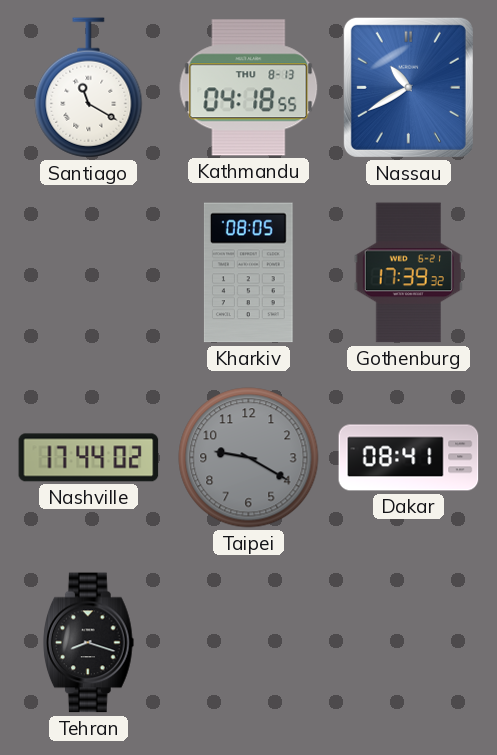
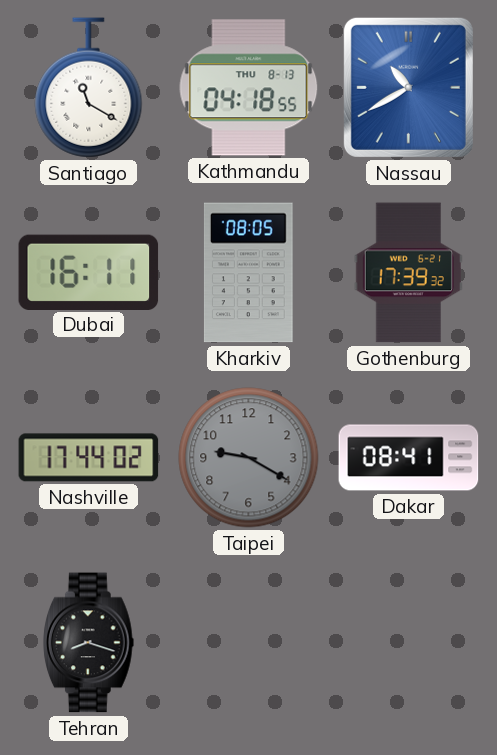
Dubai: none -> 16:11 (89, 272)
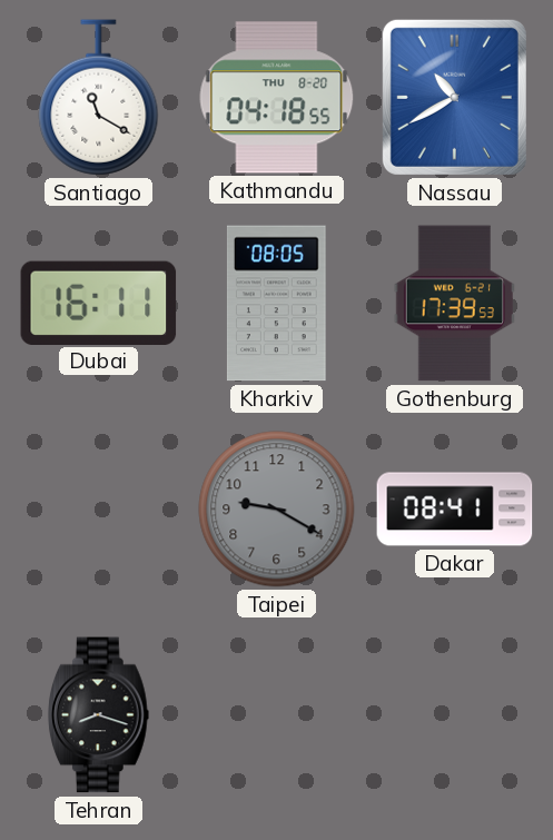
Kathmandu date: THU 8-13 -> THU 8-20 (277, 98)
Gothenburg: 17:39:32 -> 17:39:53 (454, 304)
Nashville: 17:44 -> none (89, 458)
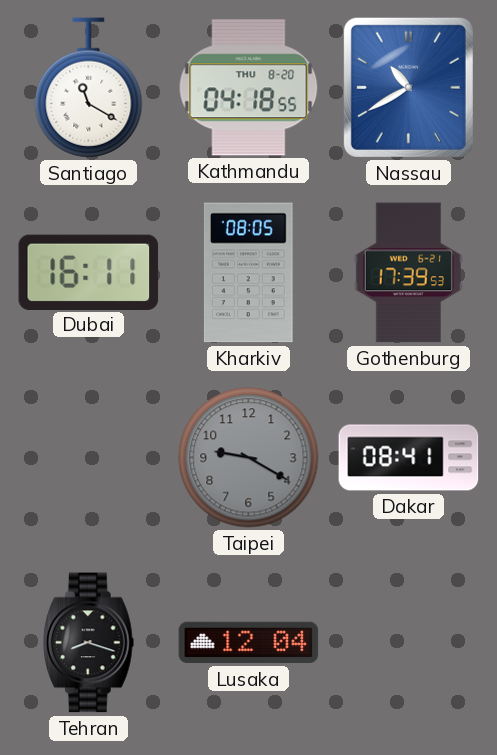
Lusaka: none -> 12:04 (249, 643)
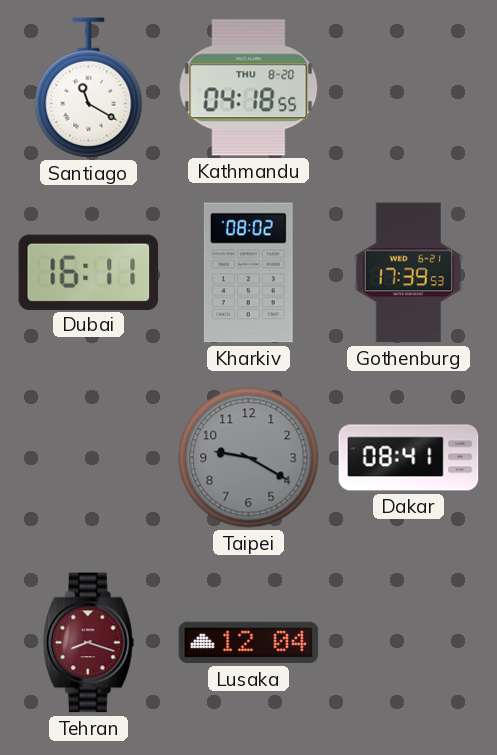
Nassau: 10:40 -> none (408, 87)
Kharkiv: 08:05 -> 08:02 (248, 273)
Tehran dial: black -> burgundy (88, 643)
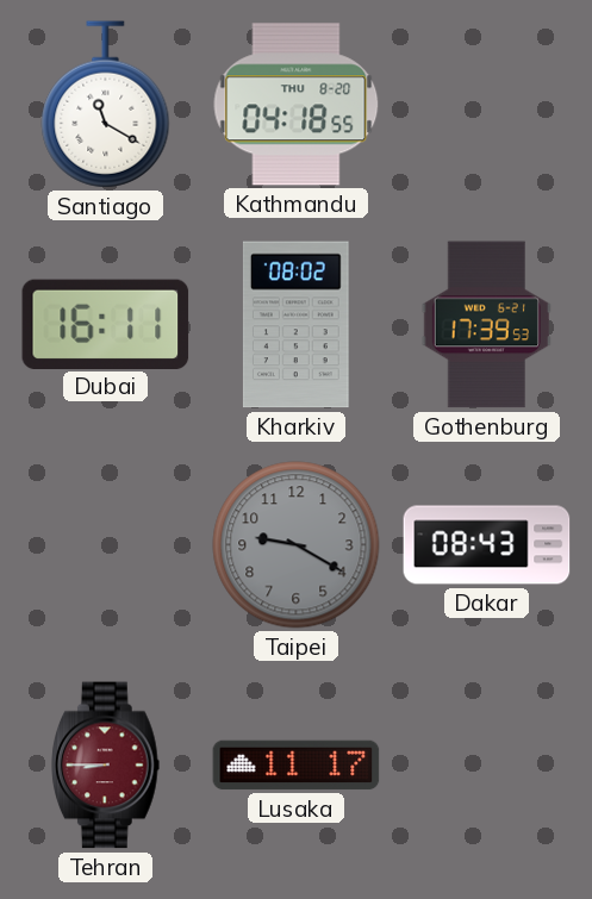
Dakar: 08:41 -> 08:43 (487, 545)
Tehran: 8:18 -> 8:45 (105, 766)
Lusaka: 12:04 -> 11:17 (297, 766)
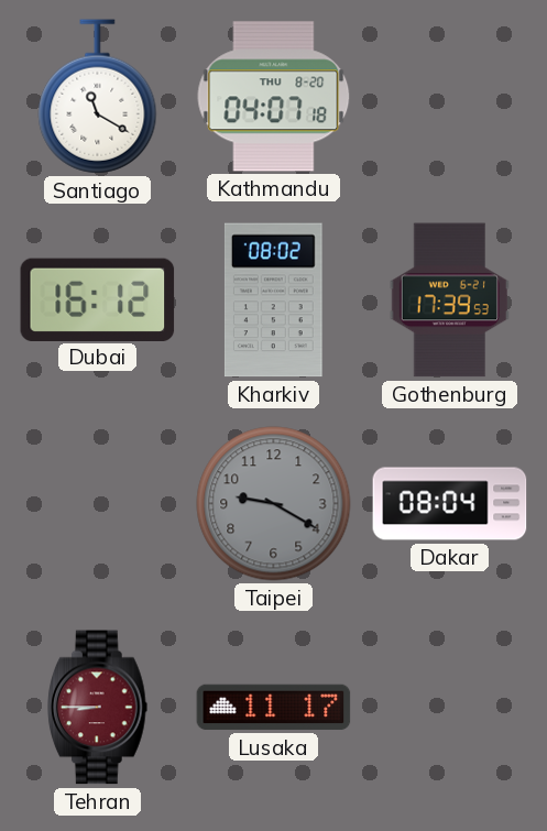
Kathmandu: 04:18 -> 04:07 (274, 97)
Dubai: 16:11 -> 16:12 (98, 299)
Dakar: 08:43 -> 08:04 (450, 504)
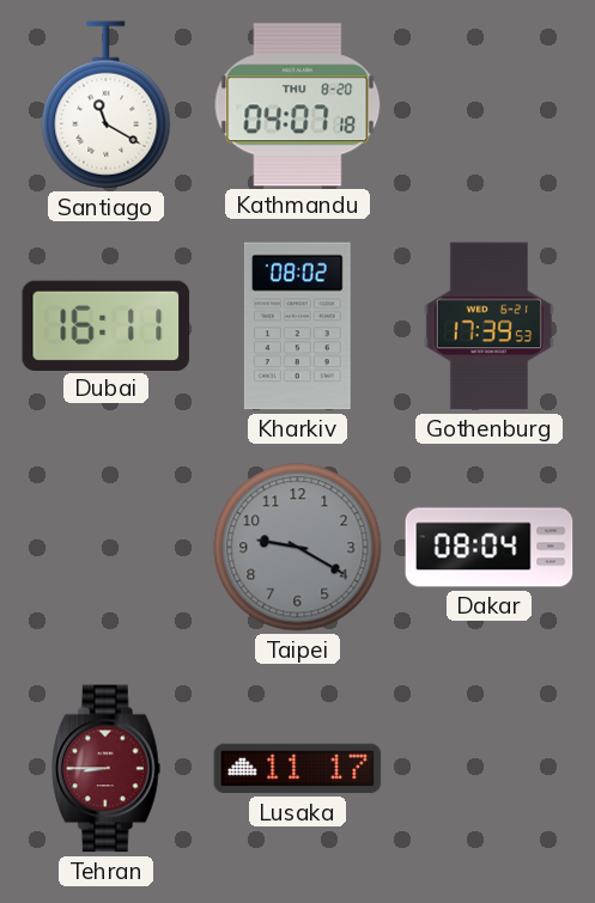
Dubai: 16:12 -> 16:11 (107, 325)
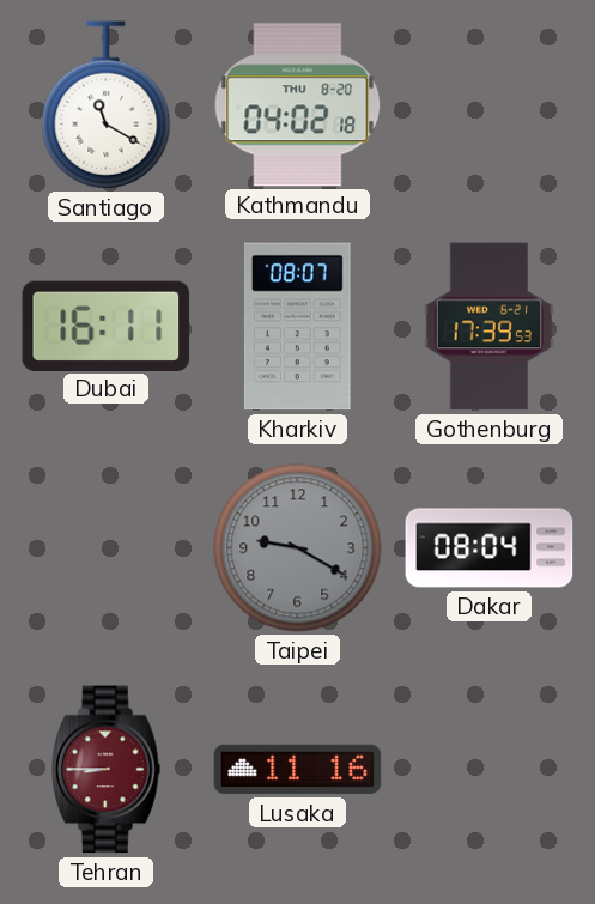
Kathmandu: 04:07 -> 04:02 (298, 105)
Kharkiv: 08:02 -> 08:07 (297, 327)
Lusaka: 11:17 -> 11:16 (298, 770)
